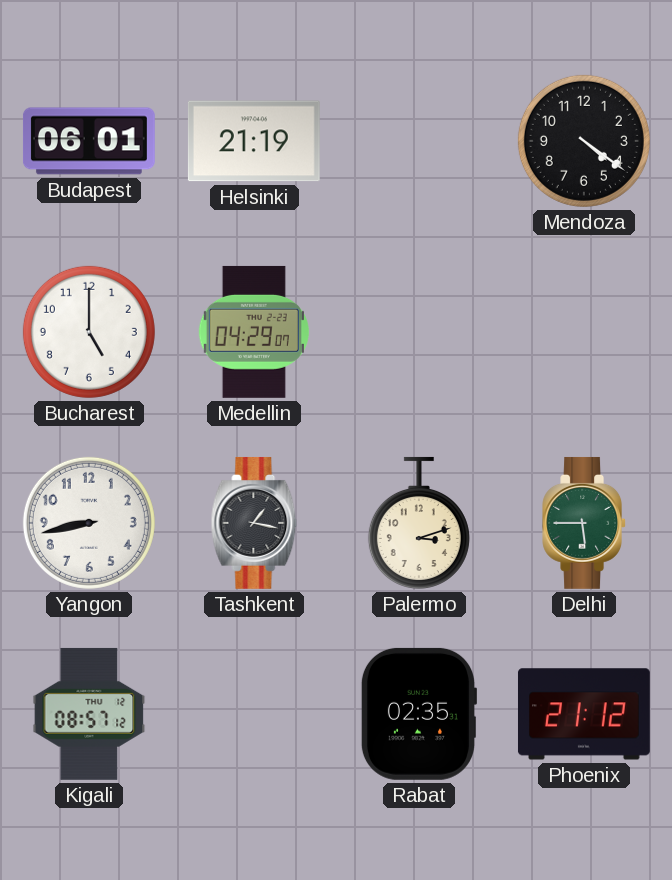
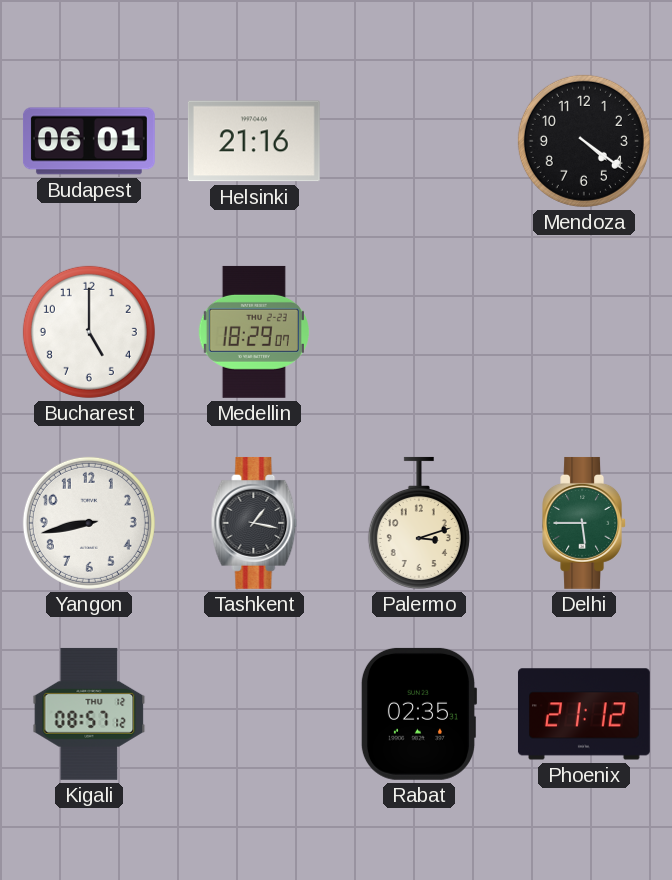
Helsinki: 21:19 -> 21:16 (254, 141)
Medellin: 04:29 -> 18:29 (254, 332)
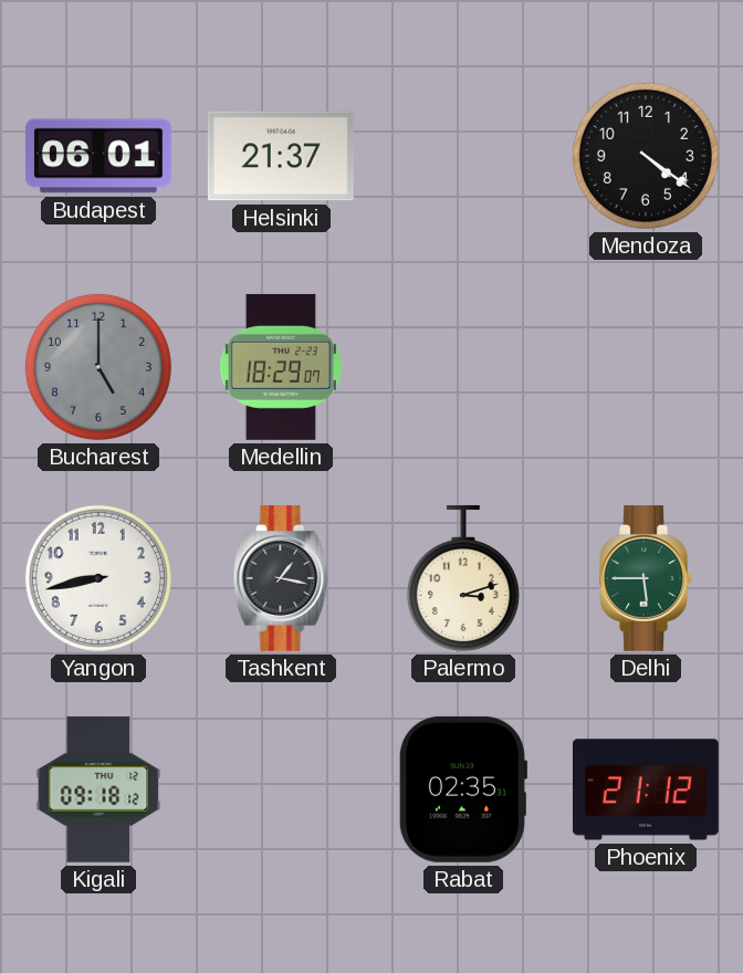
Helsinki: 21:16 -> 21:37 (281, 156)
Bucharest dial: white -> grey (98, 367)
Kigali: 08:57 -> 09:18 (98, 789)
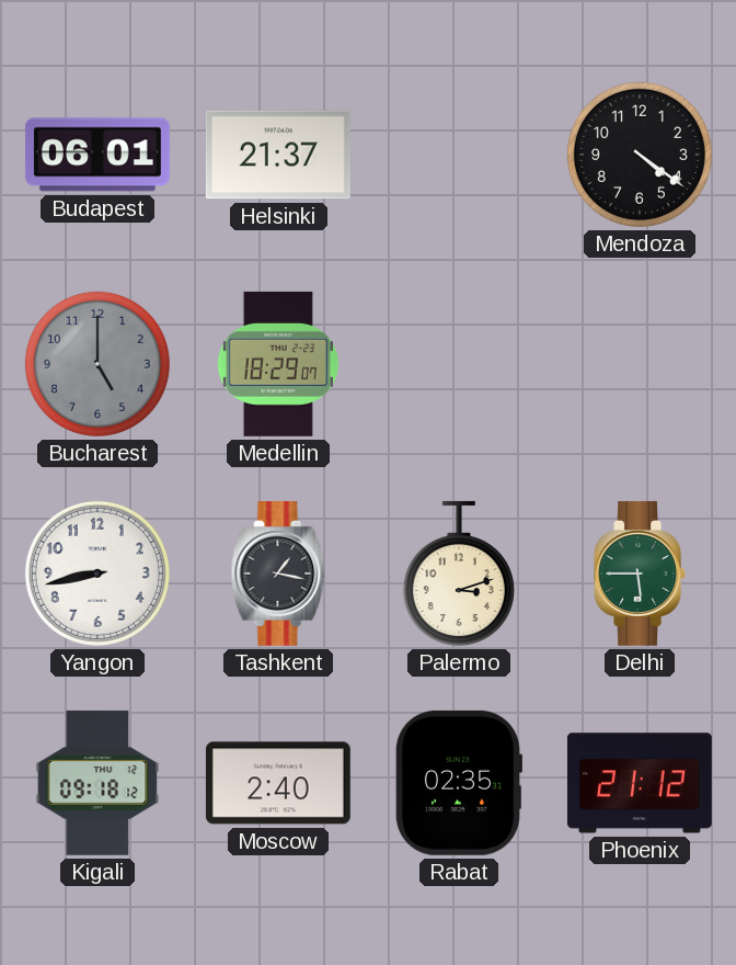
Moscow: none -> 2:40 (278, 783)
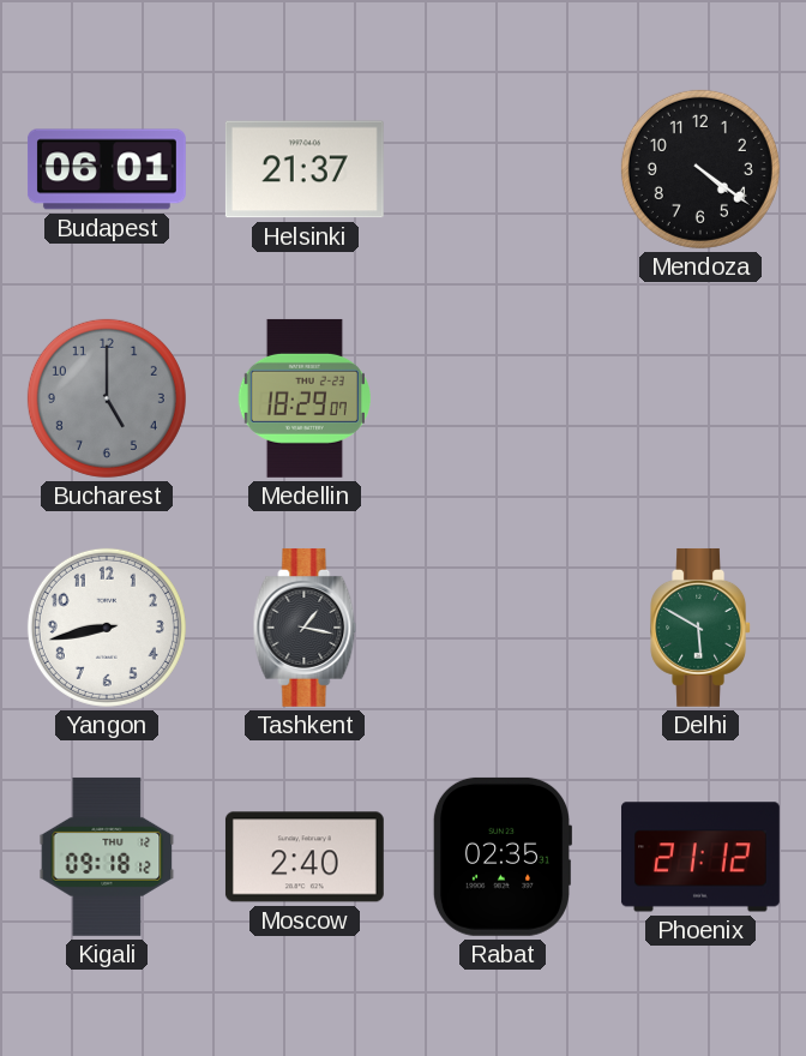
Palermo: 3:12 -> none (459, 574)
Delhi: 5:45 -> 5:50 (700, 628)
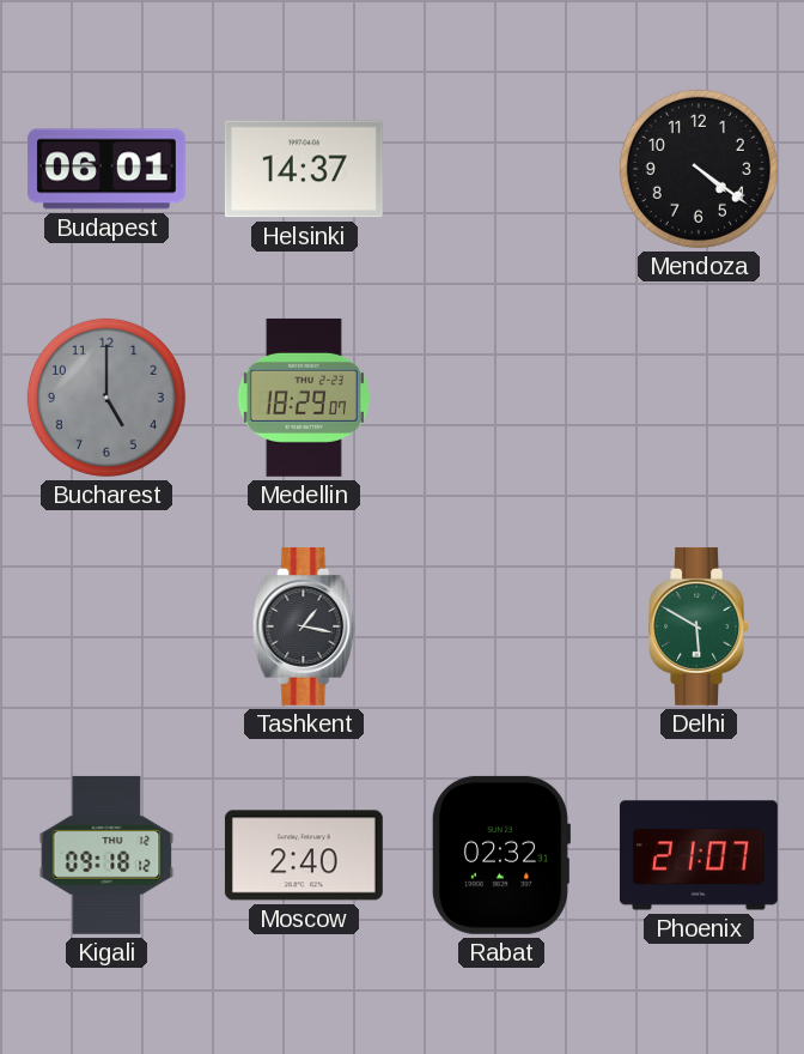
Helsinki: 21:37 -> 14:37 (304, 169)
Yangon: 8:43 -> none (107, 628)
Rabat: 02:35 -> 02:32 (500, 855)
Phoenix: 21:12 -> 21:07 (699, 855)
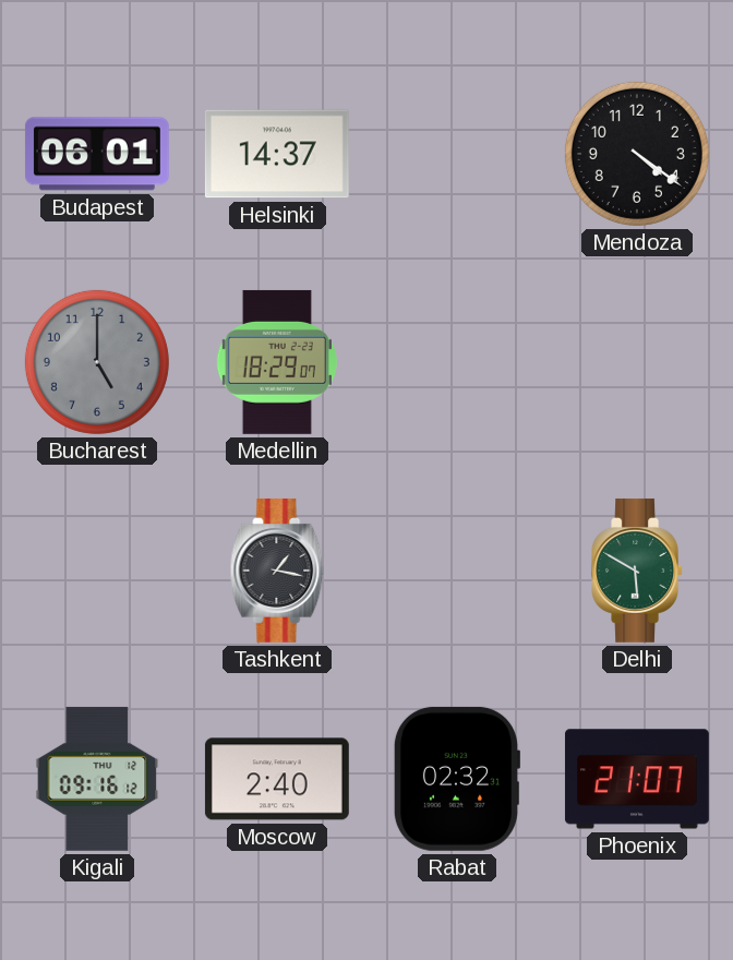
Kigali: 09:18 -> 09:16 (97, 779)
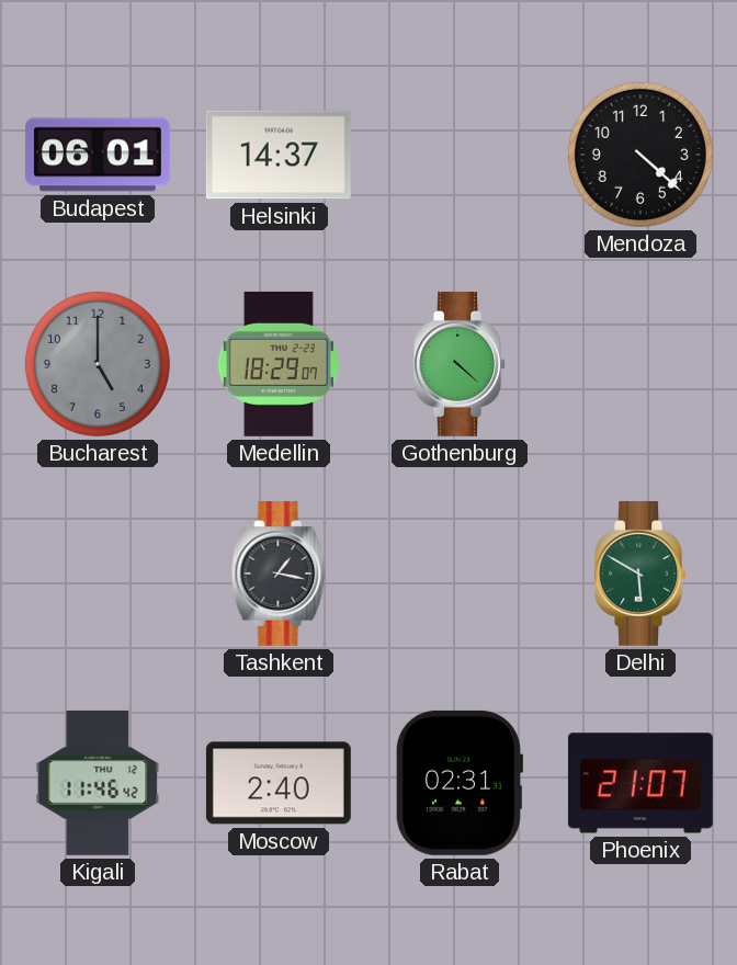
Mendoza: 4:21 -> 4:22 (640, 155)
Gothenburg: none -> 4:22 (460, 364)
Kigali: 09:16 -> 11:46 (98, 783)
Rabat: 02:32 -> 02:31 (458, 783)
